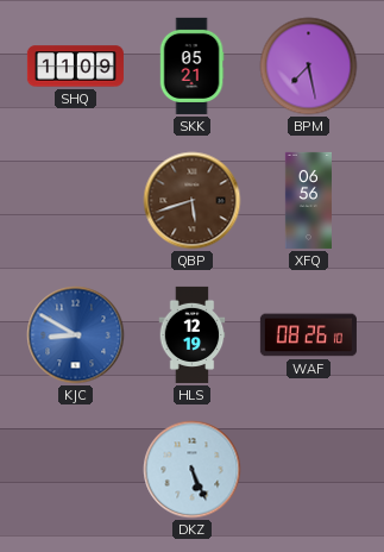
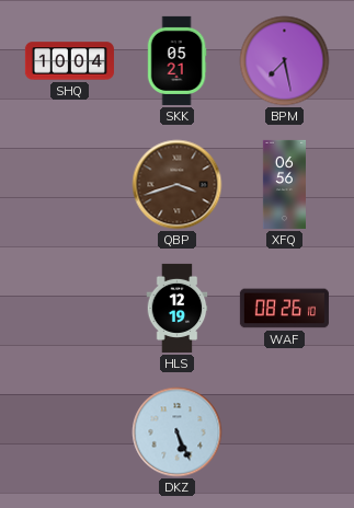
SHQ: 11:09 -> 10:04 (69, 61)
QBP: 5:42 -> 3:42 (178, 185)
KJC: 8:50 -> none (76, 335)
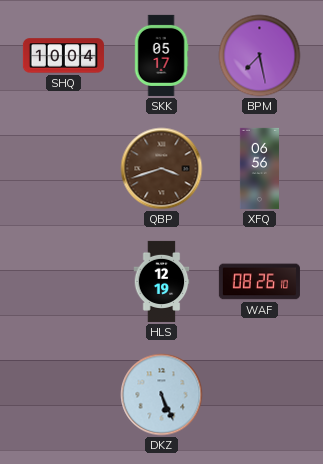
SKK: 05:21 -> 05:17 (161, 55)
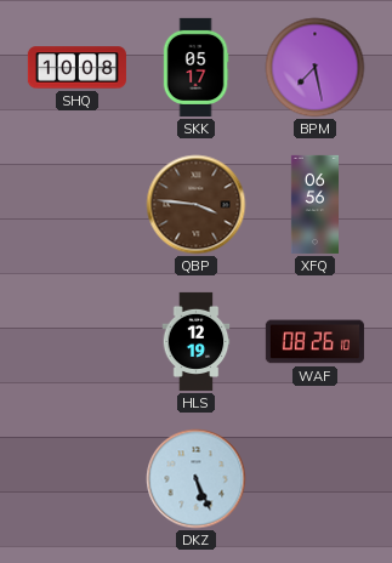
SHQ: 10:04 -> 10:08 (76, 68)
QBP: 3:42 -> 3:46 (197, 205)
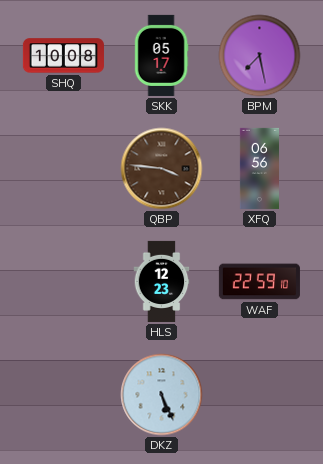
HLS: 12:19 -> 12:23 (162, 281)
WAF: 08:26 -> 22:59 (259, 282)
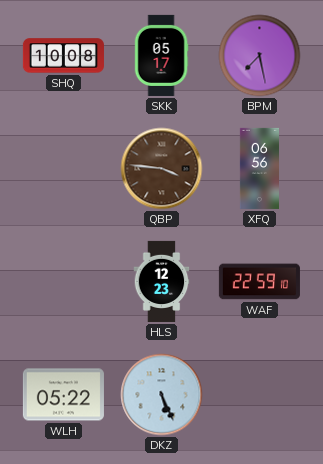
WLH: none -> 05:22 (63, 395)
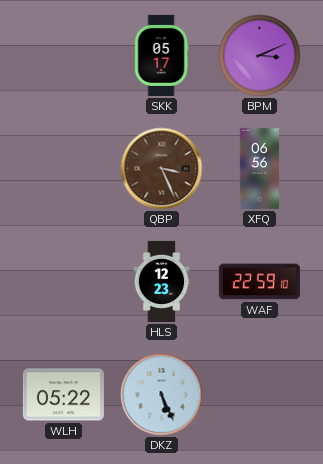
SHQ: 10:08 -> none (63, 56)
BPM: 7:28 -> 3:11 (260, 56)
QBP: 3:46 -> 3:26 (162, 169)
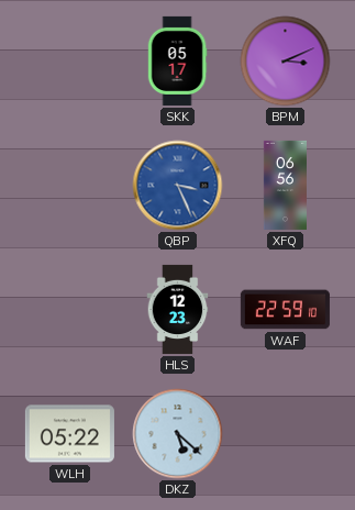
QBP dial: brown -> blue (178, 186)
DKZ: 5:26 -> 5:22 (178, 434)
